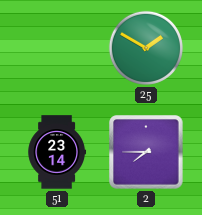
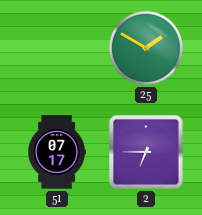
51: 23:14 -> 07:17 (57, 152)
2: 7:45 -> 6:45 (146, 152)
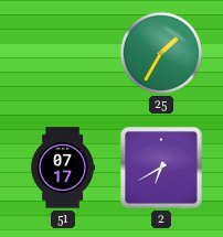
25: 1:50 -> 1:35 (161, 53)
2: 6:45 -> 6:40 (161, 168)
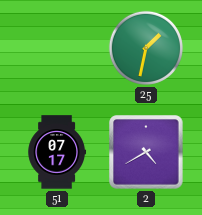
25: 1:35 -> 1:32 (146, 48)
2: 6:40 -> 4:40 (146, 152)
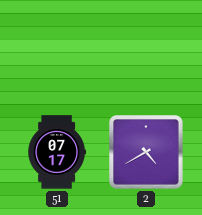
25: 1:32 -> none (146, 48)
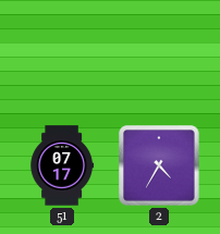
2: 4:40 -> 4:35 (159, 165)
